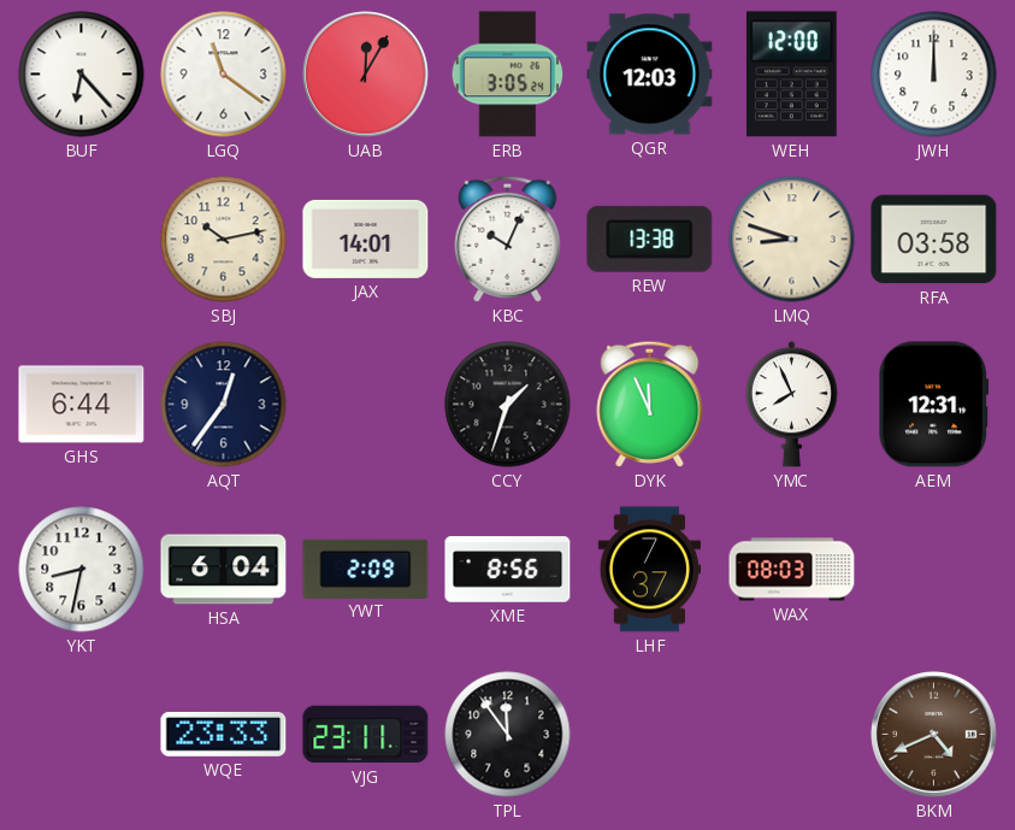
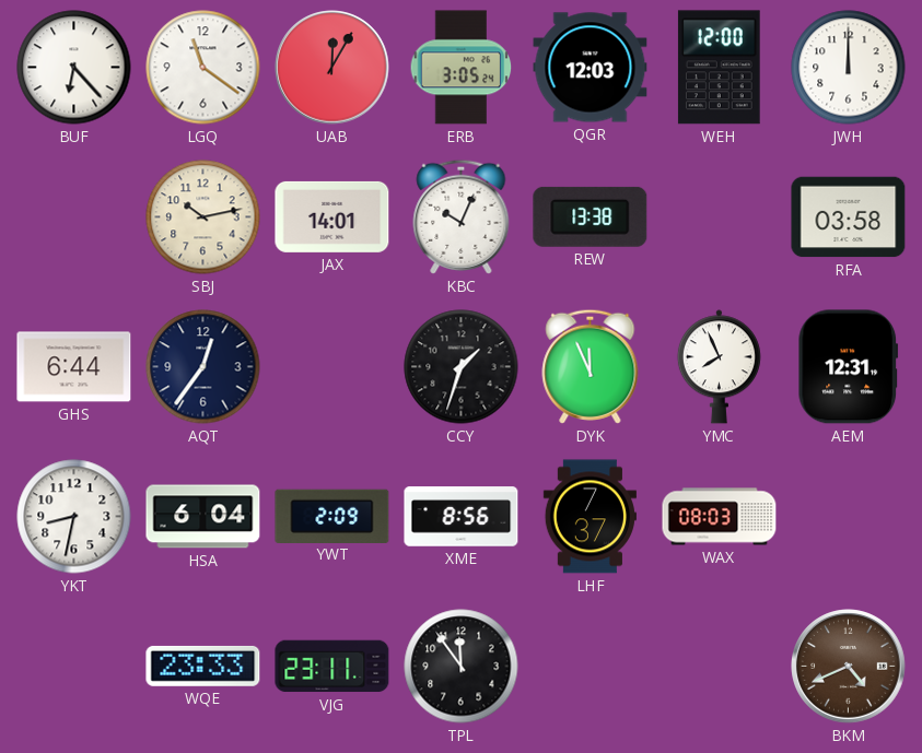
LMQ: 8:48 -> none (792, 240)
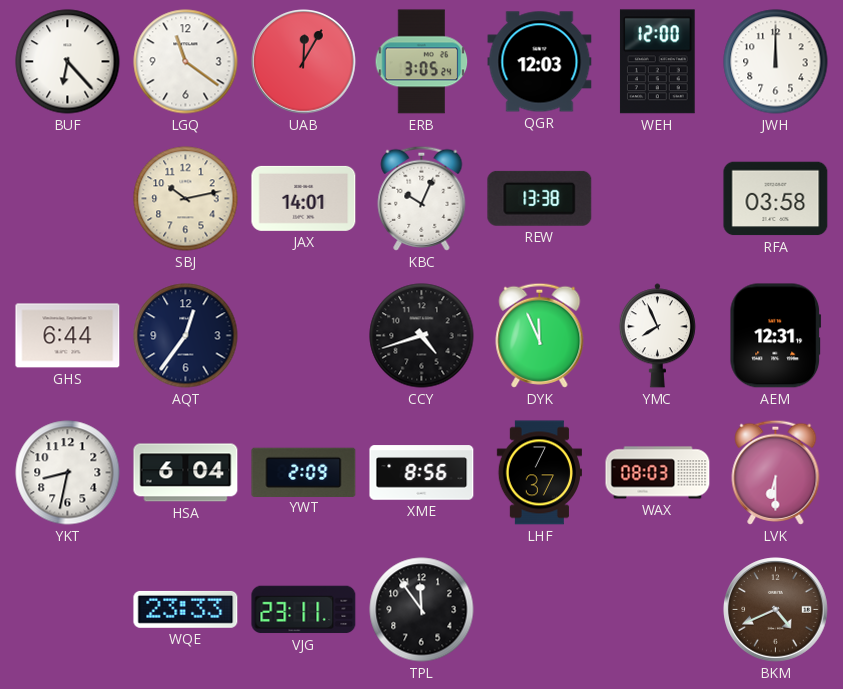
CCY: 1:33 -> 4:42 (422, 336)
LVK: none -> 6:30 (776, 472)
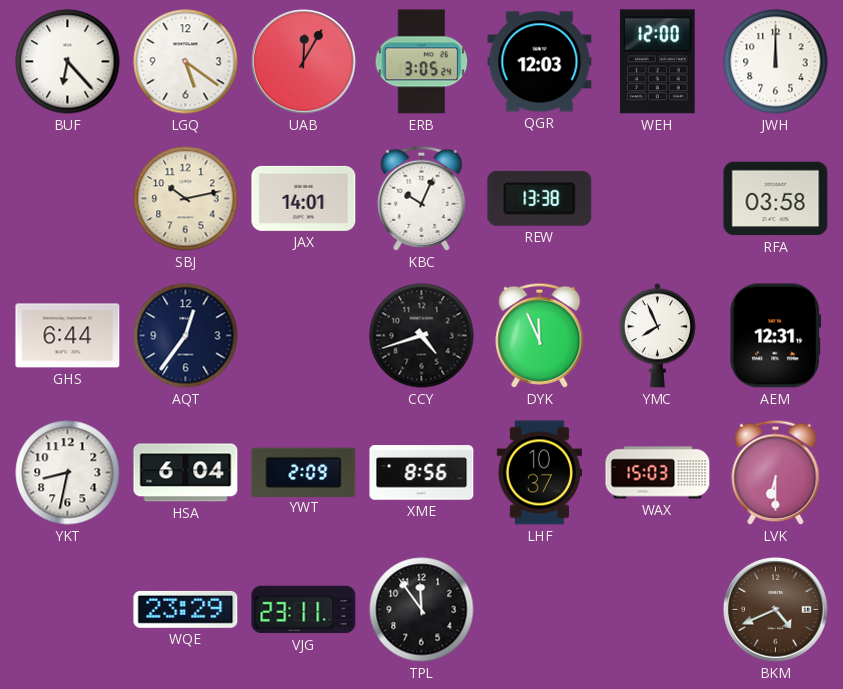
LGQ: 11:21 -> 5:21 (186, 62)
LHF: 7:37 -> 10:37 (539, 473)
WAX: 08:03 -> 15:03 (658, 473)
WQE: 23:33 -> 23:29 (186, 609)
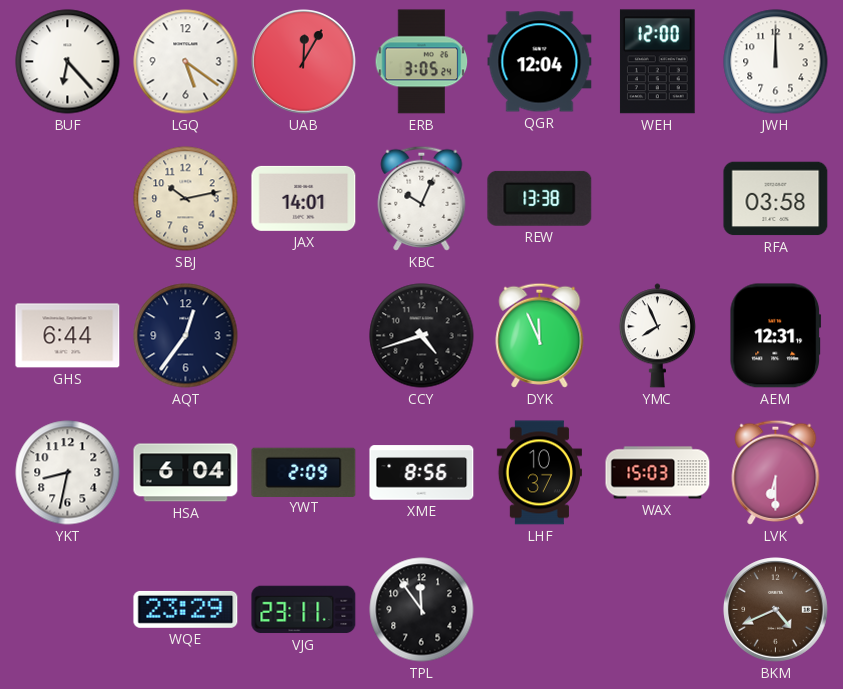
QGR: 12:03 -> 12:04 (540, 62)
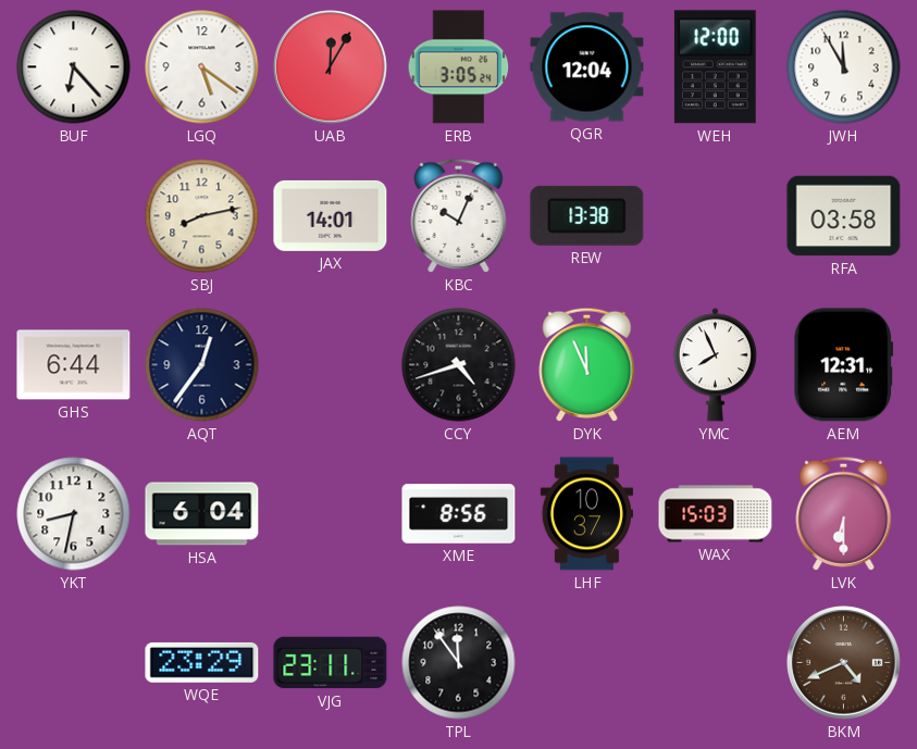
JWH: 12:00 -> 11:55 (844, 67)
SBJ: 10:13 -> 8:13 (202, 216)
YWT: 2:09 -> none (304, 472)
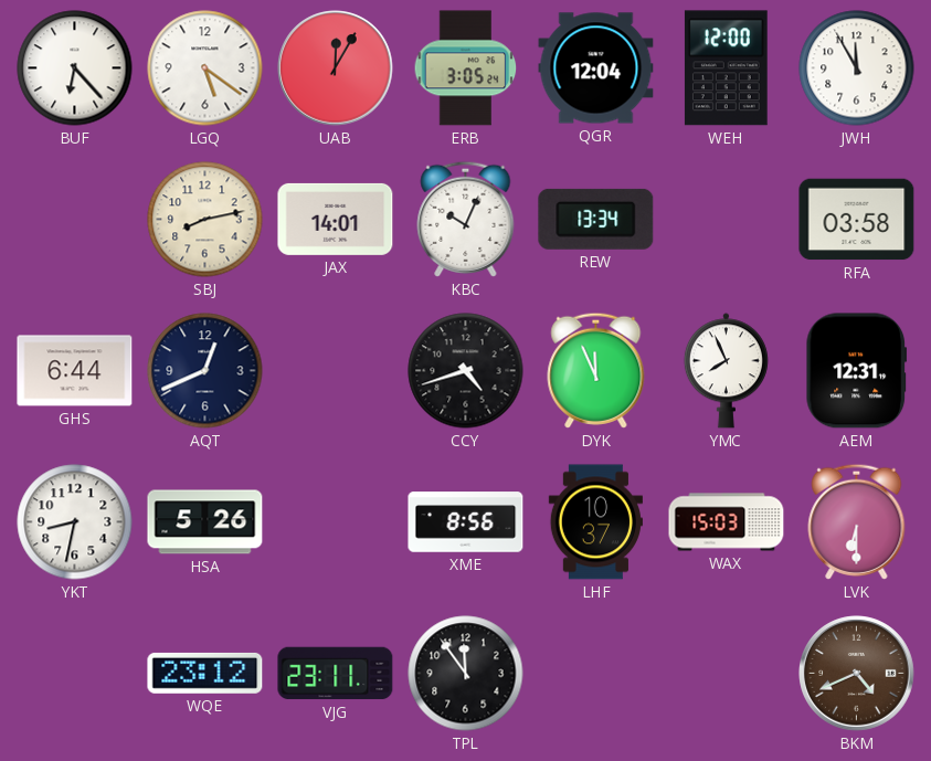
REW: 13:38 -> 13:34 (596, 219)
AQT: 12:36 -> 12:41 (205, 371)
HSA: 6:04 -> 5:26 (205, 522)
WQE: 23:29 -> 23:12 (205, 673)
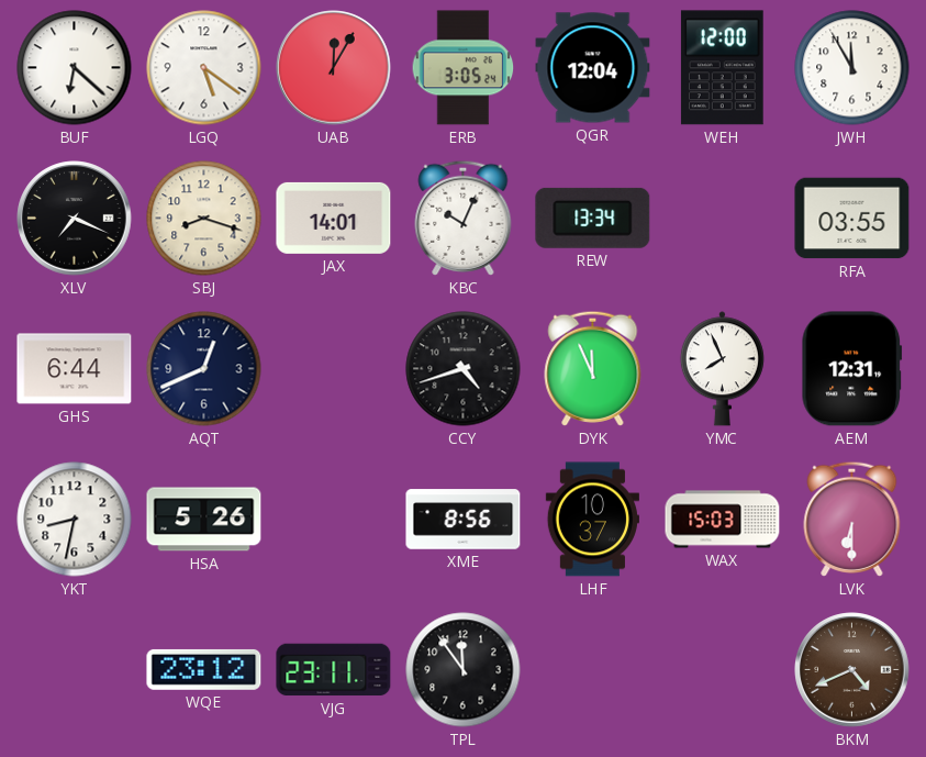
BUF: 6:23 -> 6:22 (75, 68)
XLV: none -> 7:19 (75, 219)
SBJ: 8:13 -> 8:18 (204, 219)
RFA: 03:58 -> 03:55 (852, 219)
